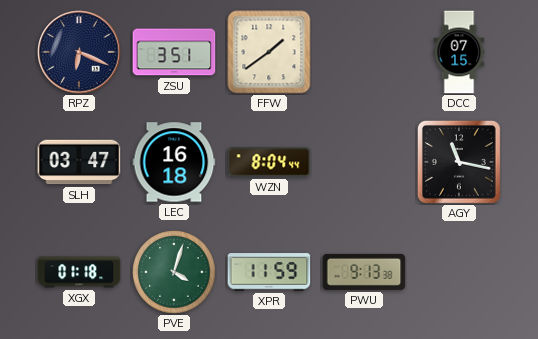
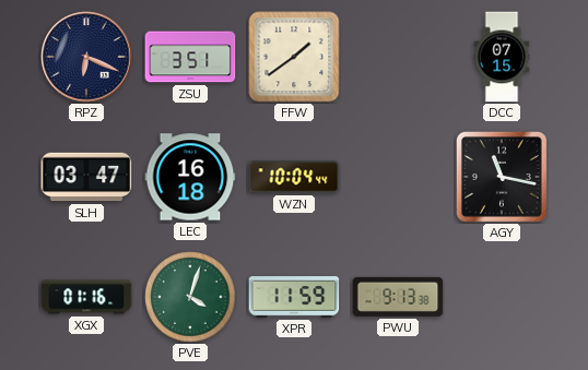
WZN: 8:04 -> 10:04 (294, 177)
XGX: 01:18 -> 01:16 (86, 297)
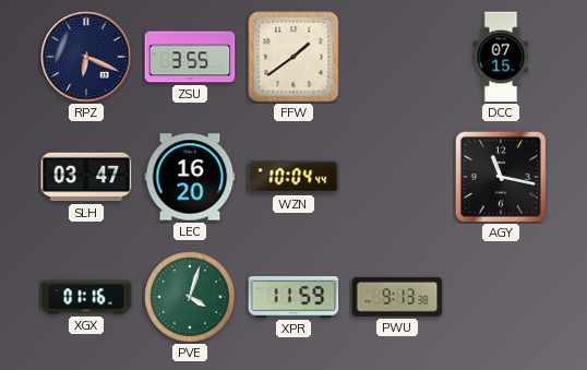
ZSU: 3:51 -> 3:55 (190, 57)
LEC: 16:18 -> 16:20 (190, 177)
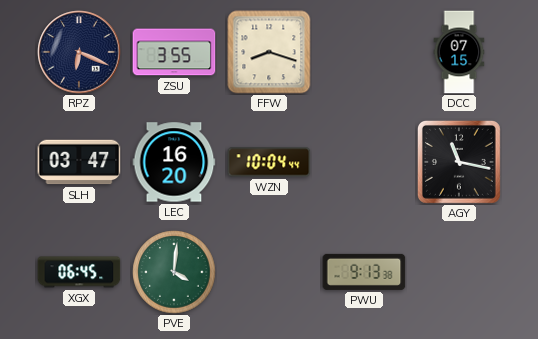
FFW: 1:39 -> 8:18 (269, 52)
XGX: 01:16 -> 06:45 (79, 272)
PVE: 4:03 -> 4:01 (174, 272)
XPR: 11:59 -> none (293, 297)
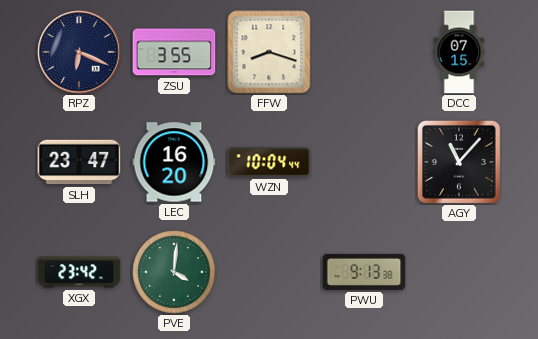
SLH: 03:47 -> 23:47 (79, 162)
AGY: 11:17 -> 11:07 (459, 162)
XGX: 06:45 -> 23:42 (79, 272)
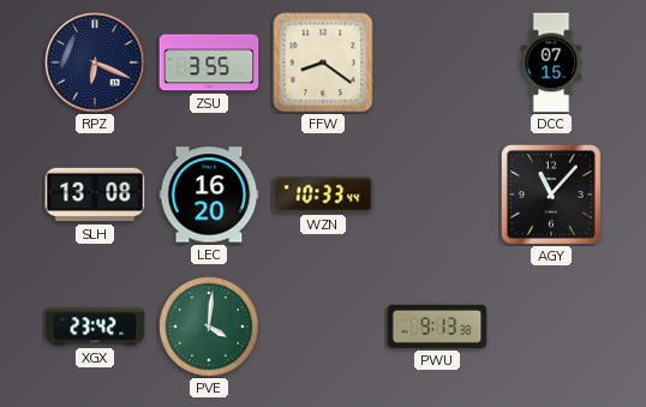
FFW: 8:18 -> 8:21 (323, 62)
SLH: 23:47 -> 13:08 (95, 194)
WZN: 10:04 -> 10:33 (323, 194)
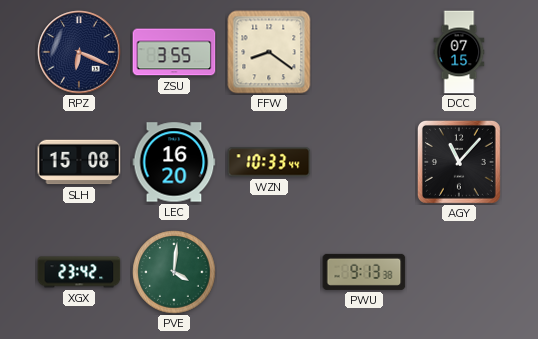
SLH: 13:08 -> 15:08 (79, 162)
